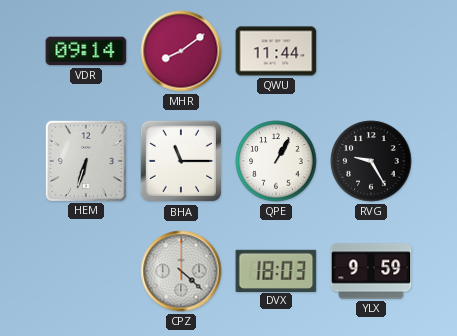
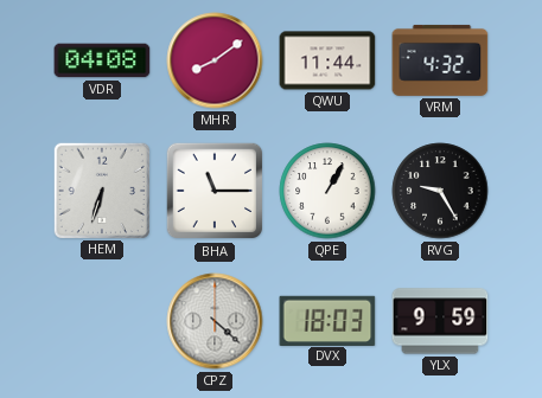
VDR: 09:14 -> 04:08 (102, 60)
VRM: none -> 4:32 (440, 60)
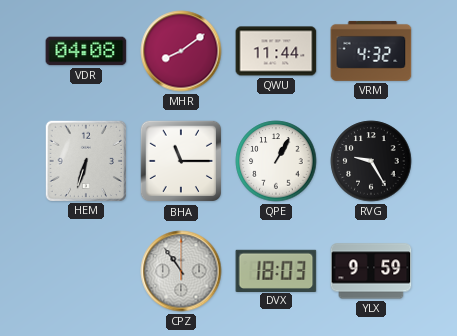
CPZ: 4:22 -> 10:54 (181, 271)
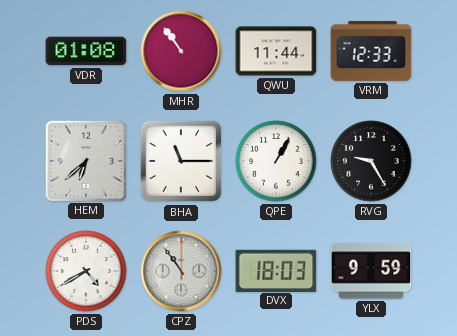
VDR: 04:08 -> 01:08 (86, 51)
MHR: 8:09 -> 10:54 (181, 51)
VRM: 4:32 -> 12:33 (371, 51)
HEM: 6:33 -> 6:38 (85, 160)
PDS: none -> 4:40 (86, 271)
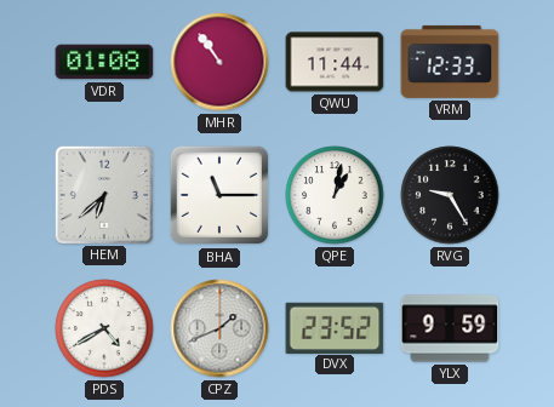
QPE: 1:05 -> 1:02 (335, 195)
CPZ: 10:54 -> 1:41 (219, 328)
DVX: 18:03 -> 23:52 (335, 327)
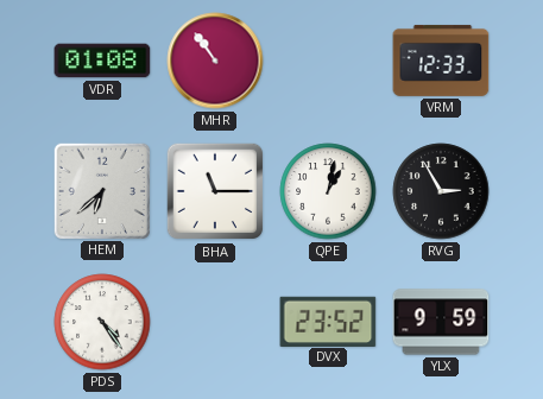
QWU: 11:44 -> none (335, 62)
RVG: 9:25 -> 2:55 (441, 191)
PDS: 4:40 -> 4:24 (102, 322)
CPZ: 1:41 -> none (219, 328)
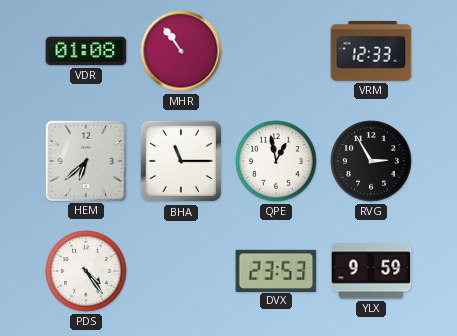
QPE: 1:02 -> 12:58 (276, 161)
DVX: 23:52 -> 23:53 (276, 270)
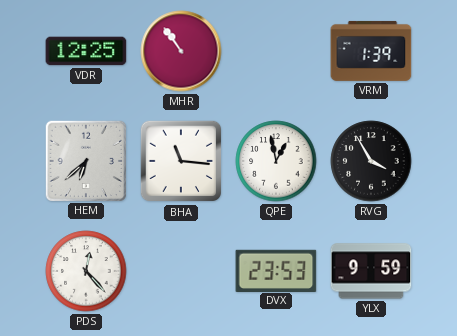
VDR: 01:08 -> 12:25 (86, 51)
VRM: 12:33 -> 1:39 (371, 51)
BHA: 11:15 -> 11:16 (181, 161)
RVG: 2:55 -> 3:55 (371, 161)
PDS: 4:24 -> 12:23 (86, 271)
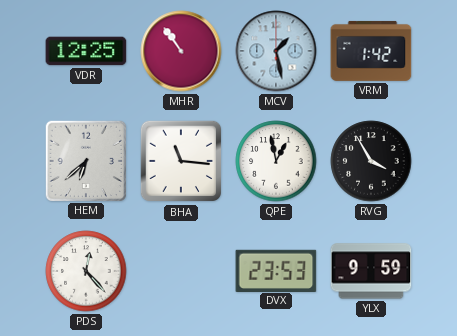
MCV: none -> 1:28 (276, 51)
VRM: 1:39 -> 1:42 (371, 51)
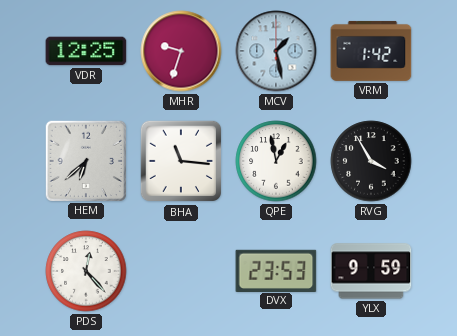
MHR: 10:54 -> 9:33 (181, 51)
